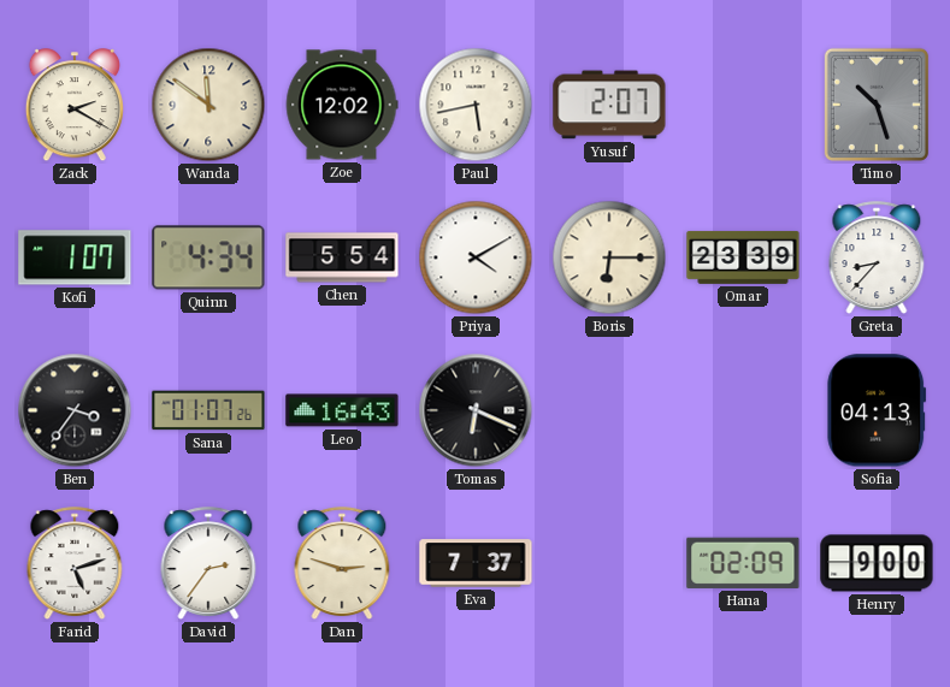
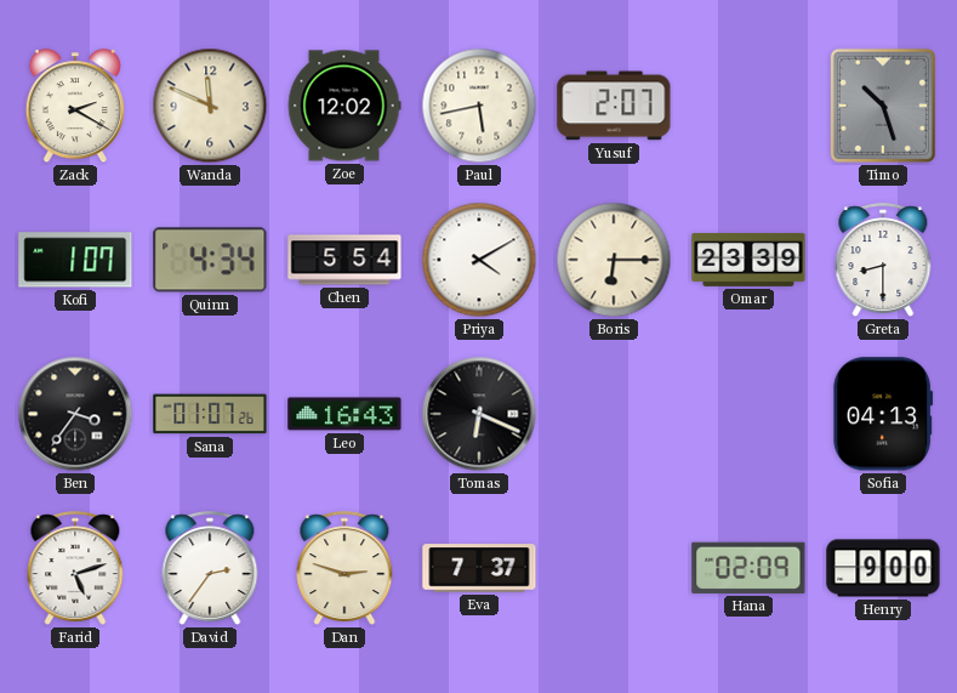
Wanda: 11:51 -> 11:49 (210, 106)
Greta: 8:37 -> 8:30 (883, 260)
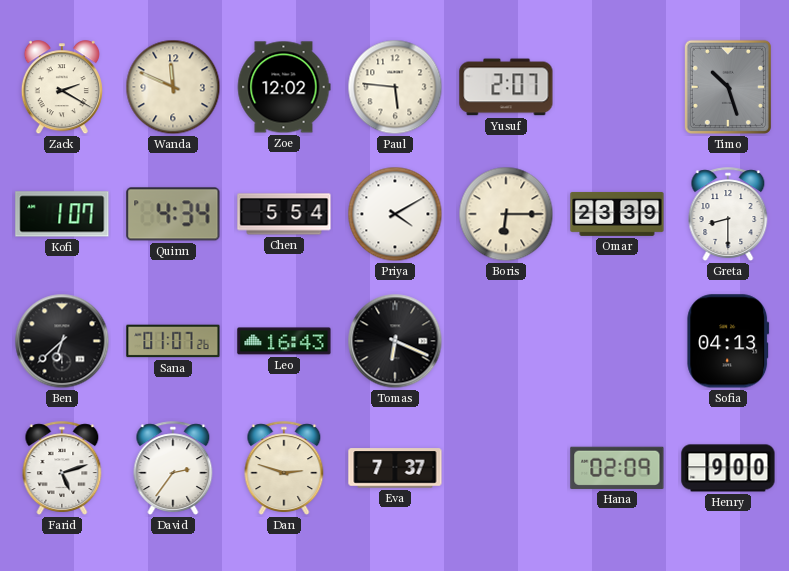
Paul: 5:43 -> 5:46 (395, 87)
Ben: 3:36 -> 6:38 (62, 341)
